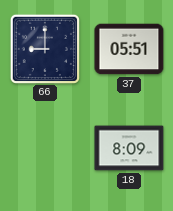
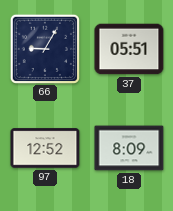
66: 9:00 -> 9:05 (44, 48)
97: none -> 12:52 (45, 148)
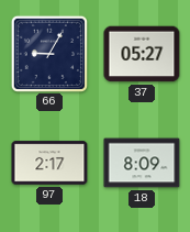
37: 05:51 -> 05:27 (142, 54)
97: 12:52 -> 2:17 (49, 163)
